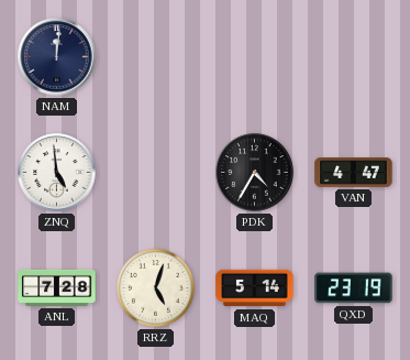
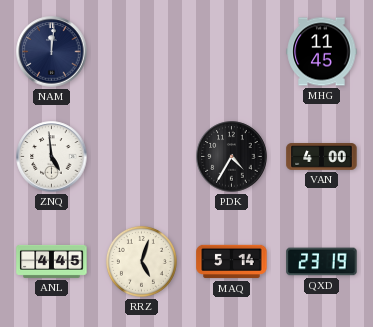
MHG: none -> 11:45 (322, 52)
VAN: 4:47 -> 4:00 (322, 157)
ANL: 7:28 -> 4:45 (52, 261)
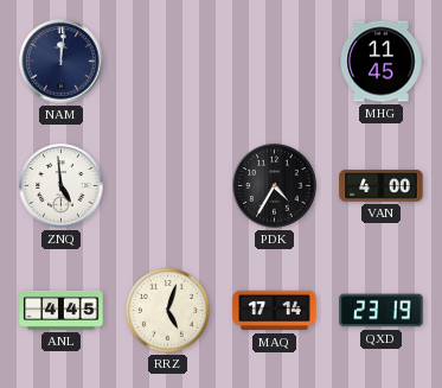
MAQ: 5:14 -> 17:14 (275, 311)
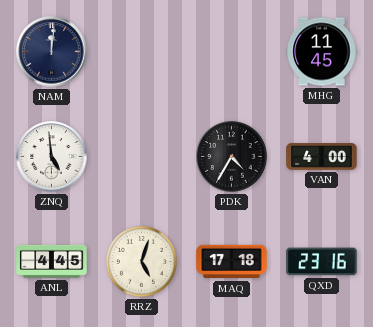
MAQ: 17:14 -> 17:18 (232, 262)
QXD: 23:19 -> 23:16 (322, 262)
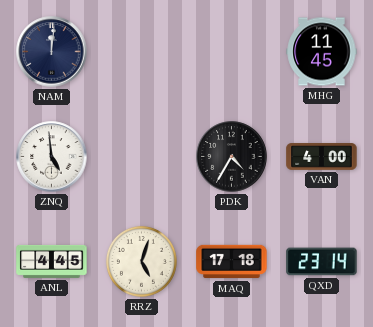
QXD: 23:16 -> 23:14 (322, 262)
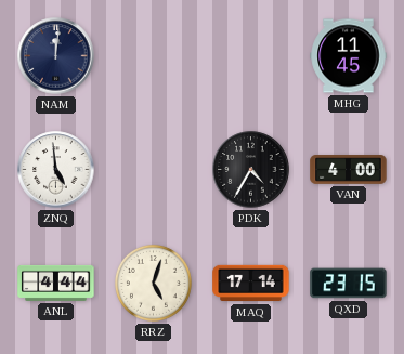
ANL: 4:45 -> 4:44 (56, 283)
MAQ: 17:18 -> 17:14 (251, 284)
QXD: 23:14 -> 23:15 (349, 284)
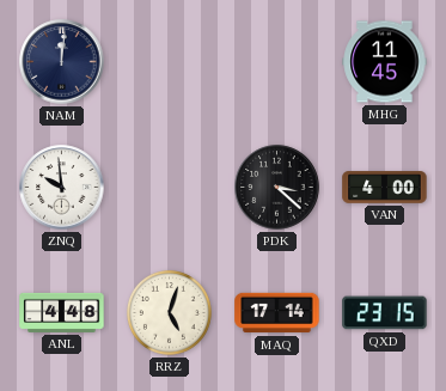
ZNQ: 4:59 -> 9:59 (62, 188)
PDK: 4:35 -> 3:22 (277, 188)
ANL: 4:44 -> 4:48 (62, 312)
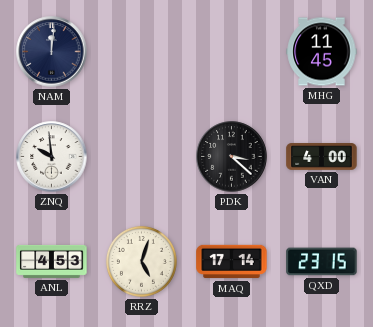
ANL: 4:48 -> 4:53 (52, 261)
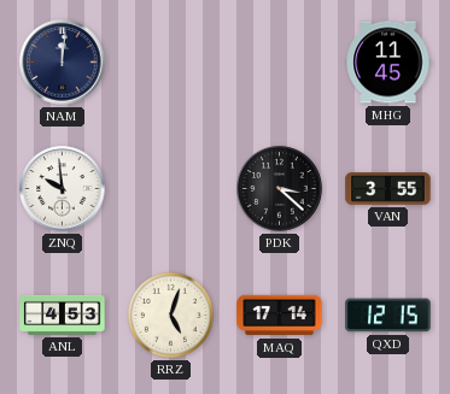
VAN: 4:00 -> 3:55 (388, 189)
QXD: 23:15 -> 12:15 (388, 316)
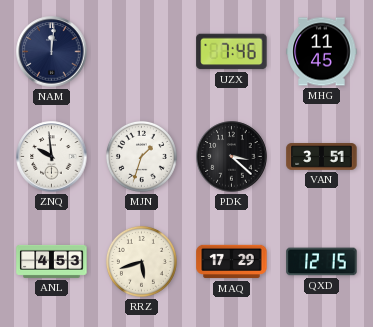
UZX: none -> 7:46 (232, 52)
MJN: none -> 1:33 (141, 156)
VAN: 3:55 -> 3:51 (322, 157)
RRZ: 5:03 -> 5:42 (141, 261)
MAQ: 17:14 -> 17:29 (232, 262)
